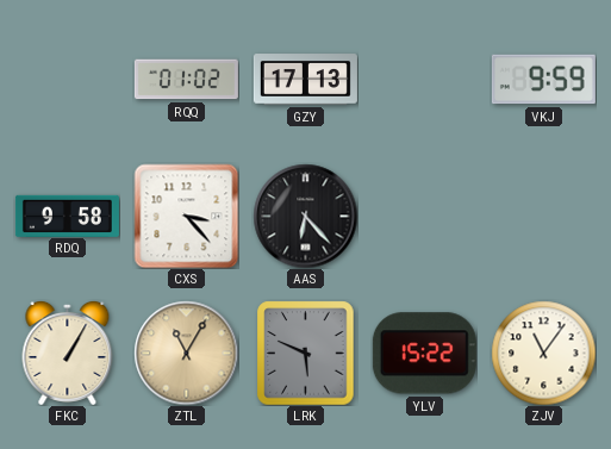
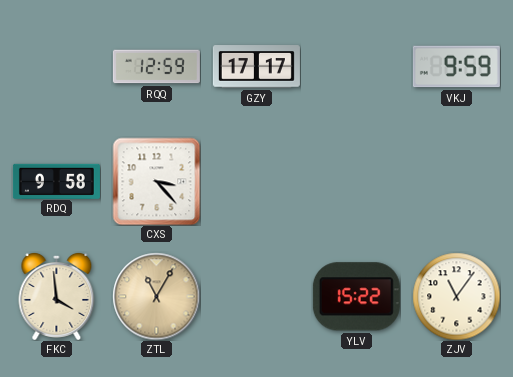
RQQ: 01:02 -> 12:59 (156, 67)
GZY: 17:13 -> 17:17 (256, 67)
AAS: 6:23 -> none (305, 216)
FKC: 1:05 -> 3:59 (57, 296)
LRK: 5:49 -> none (306, 353)
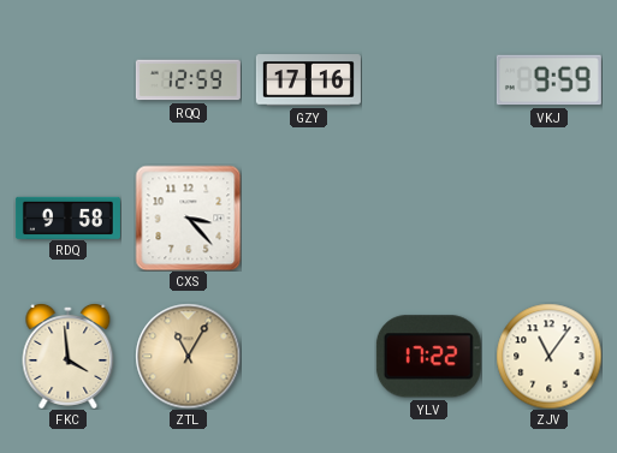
GZY: 17:17 -> 17:16 (308, 81)
YLV: 15:22 -> 17:22 (428, 357)
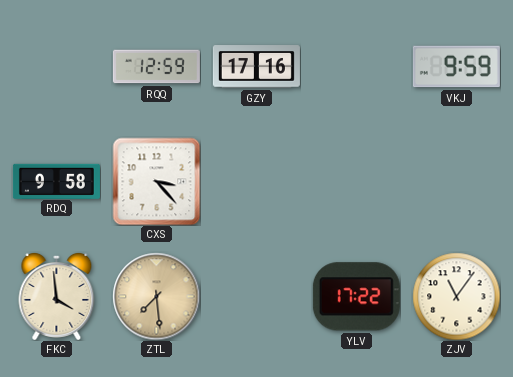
ZTL: 11:05 -> 7:29 (156, 296)
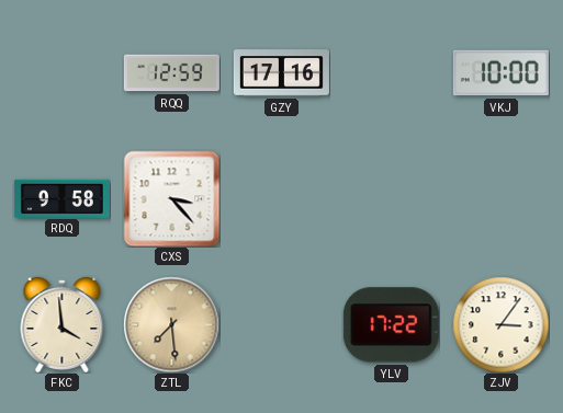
VKJ: 9:59 -> 10:00 (500, 73)
ZJV: 11:06 -> 3:06 (500, 324)
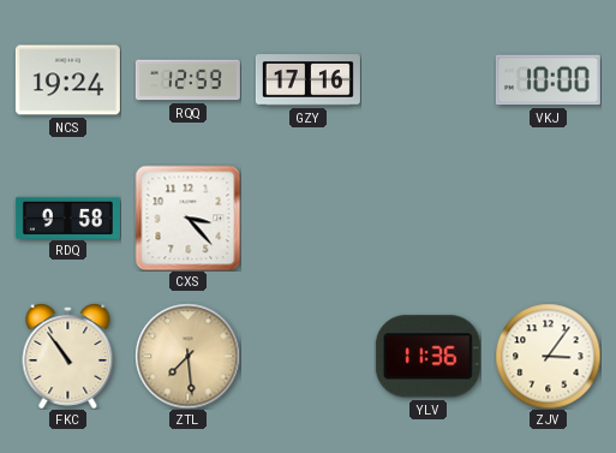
NCS: none -> 19:24 (67, 81)
FKC: 3:59 -> 10:54 (68, 356)
YLV: 17:22 -> 11:36 (427, 357)
